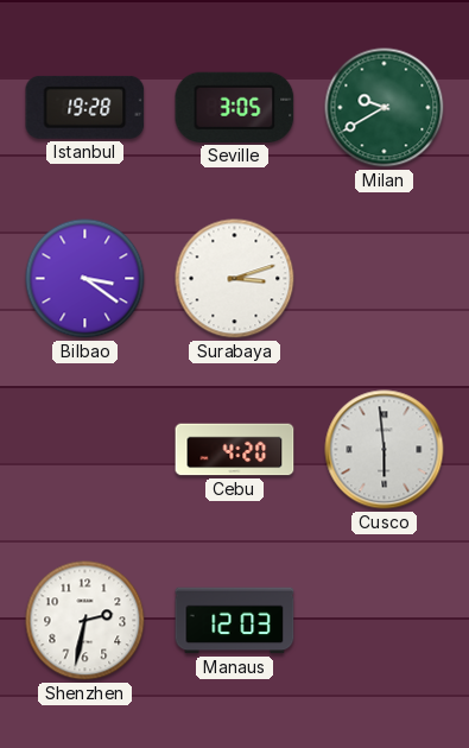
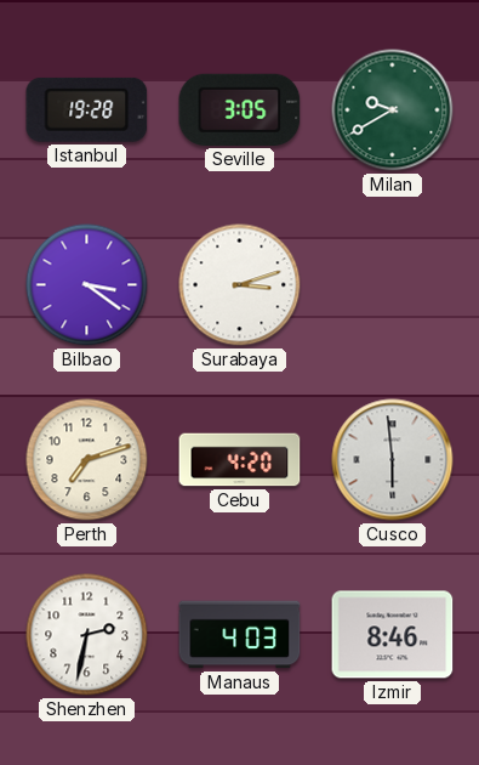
Perth: none -> 7:12 (87, 460)
Manaus: 12:03 -> 4:03 (240, 635)
Izmir: none -> 8:46 (393, 635)
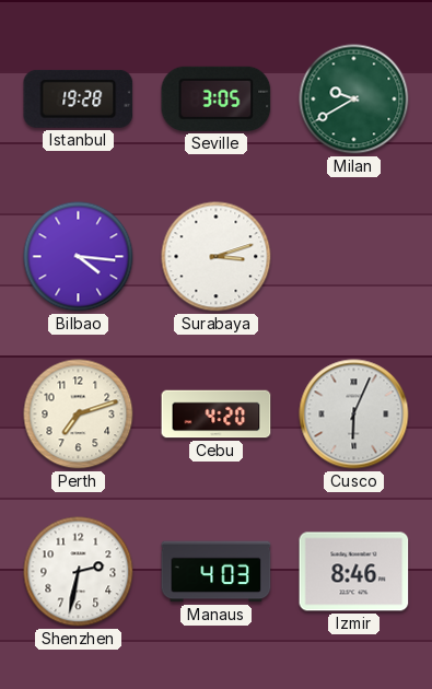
Bilbao: 3:21 -> 4:16 (79, 257)
Cusco: 5:59 -> 6:04 (354, 414)
